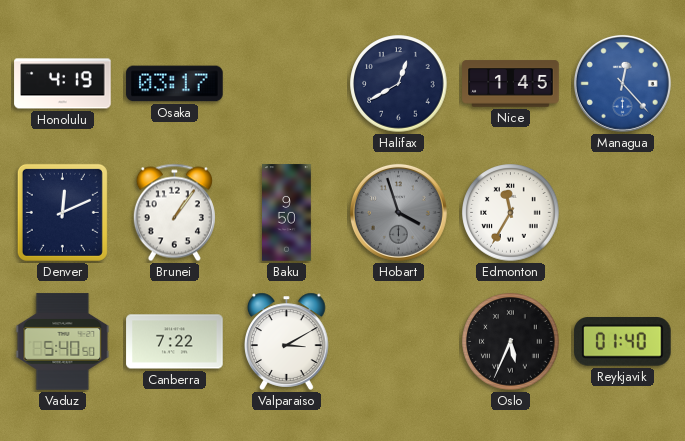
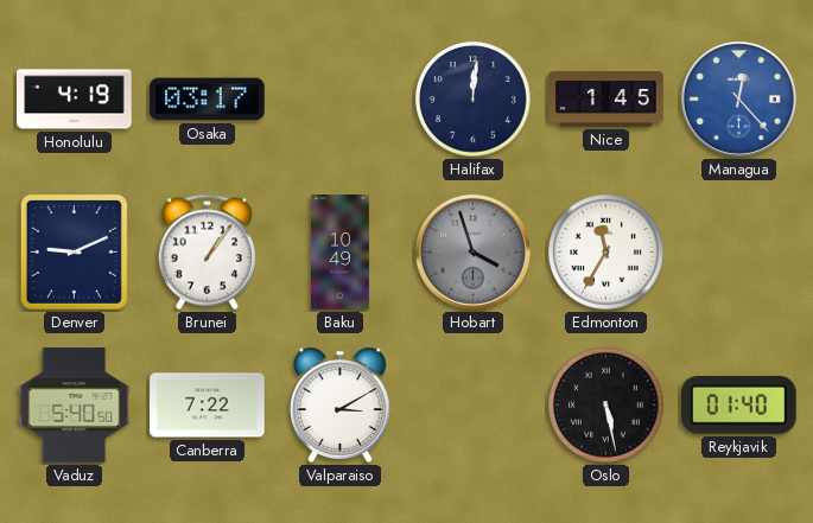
Halifax: 12:40 -> 12:01 (474, 100)
Denver: 12:11 -> 9:11 (74, 251)
Baku: 9:50 -> 10:49 (341, 253)
Oslo: 5:34 -> 5:28 (606, 406)
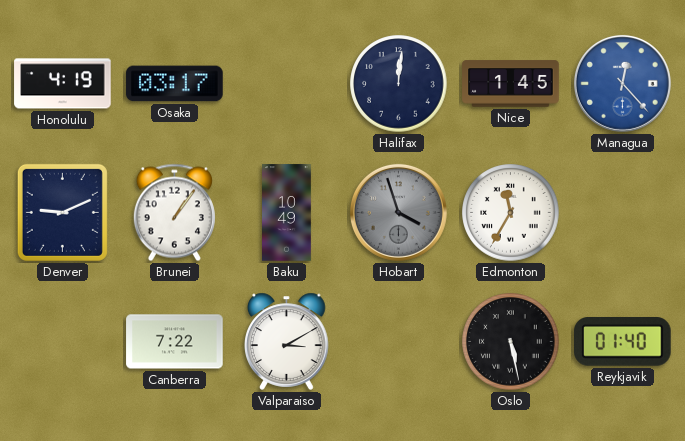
Vaduz: 5:40 -> none (75, 406)
